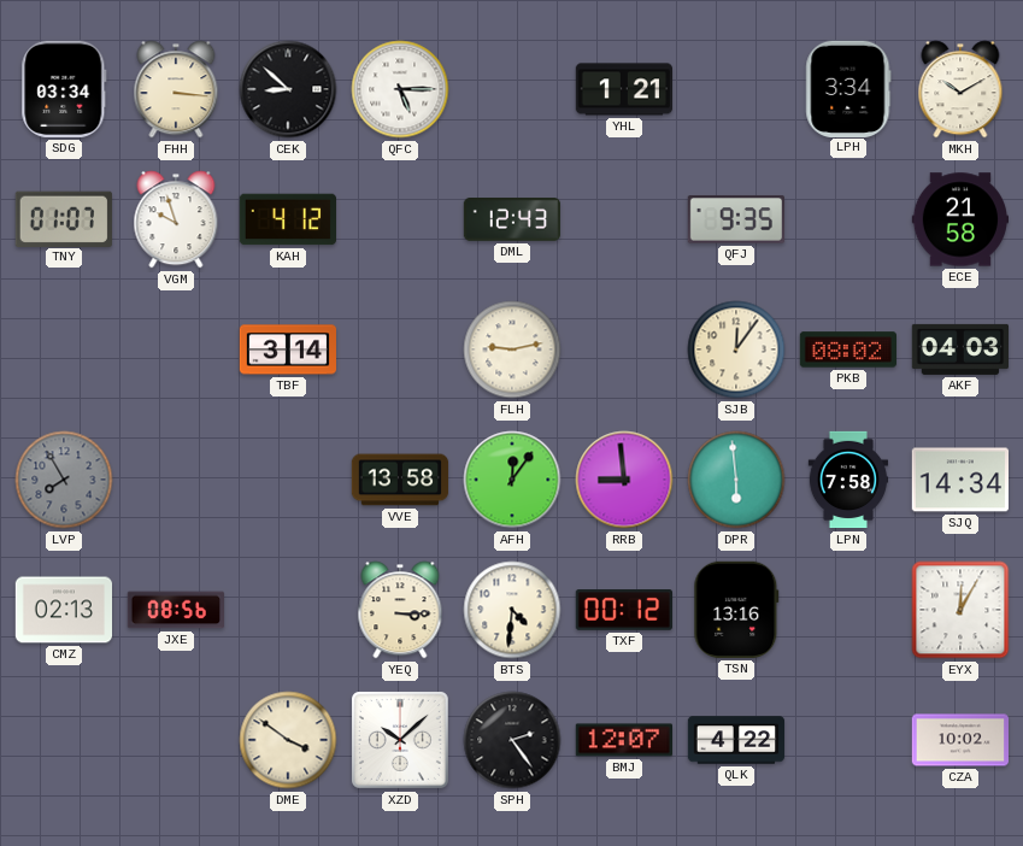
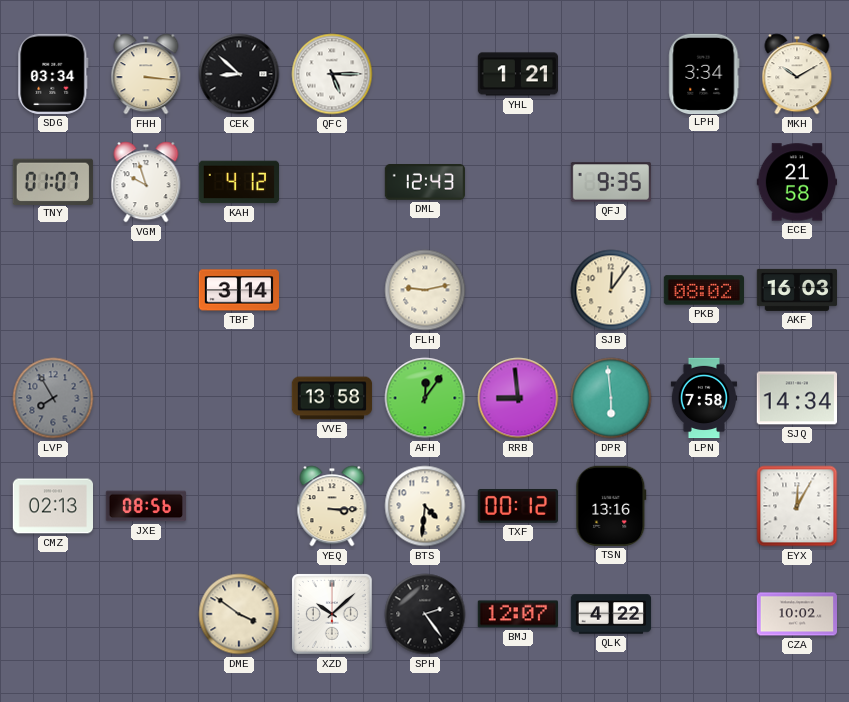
AKF: 04:03 -> 16:03 (796, 290)
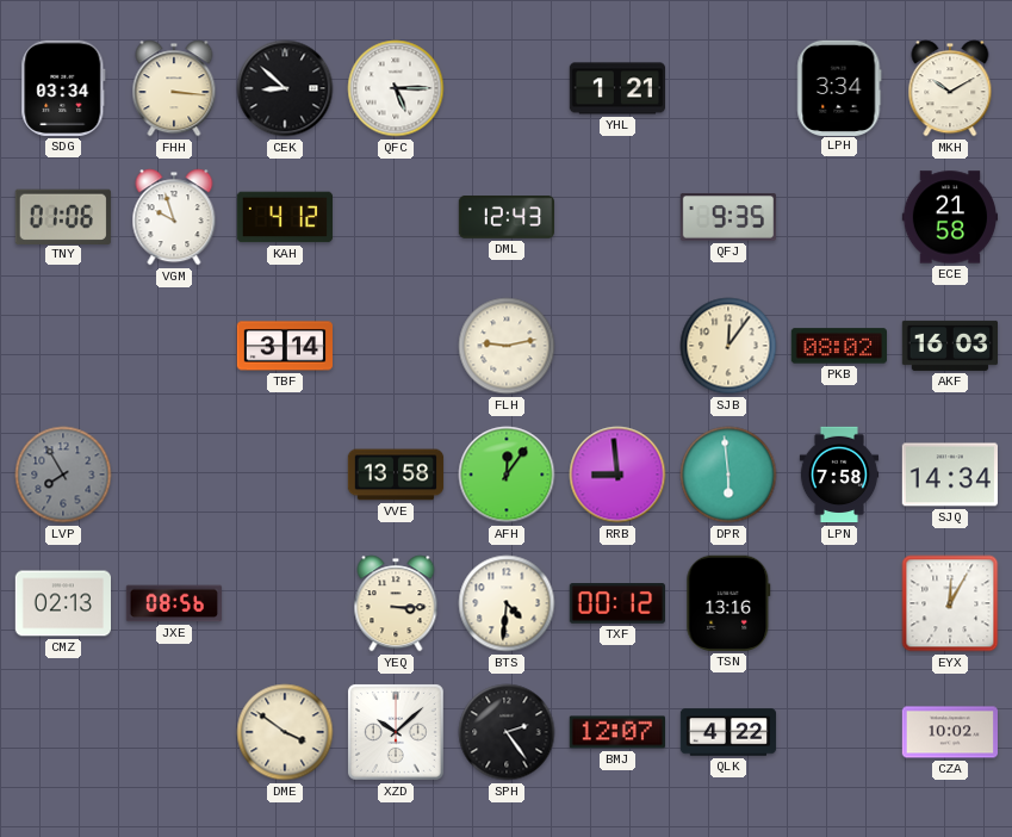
TNY: 01:07 -> 01:06 (63, 216)
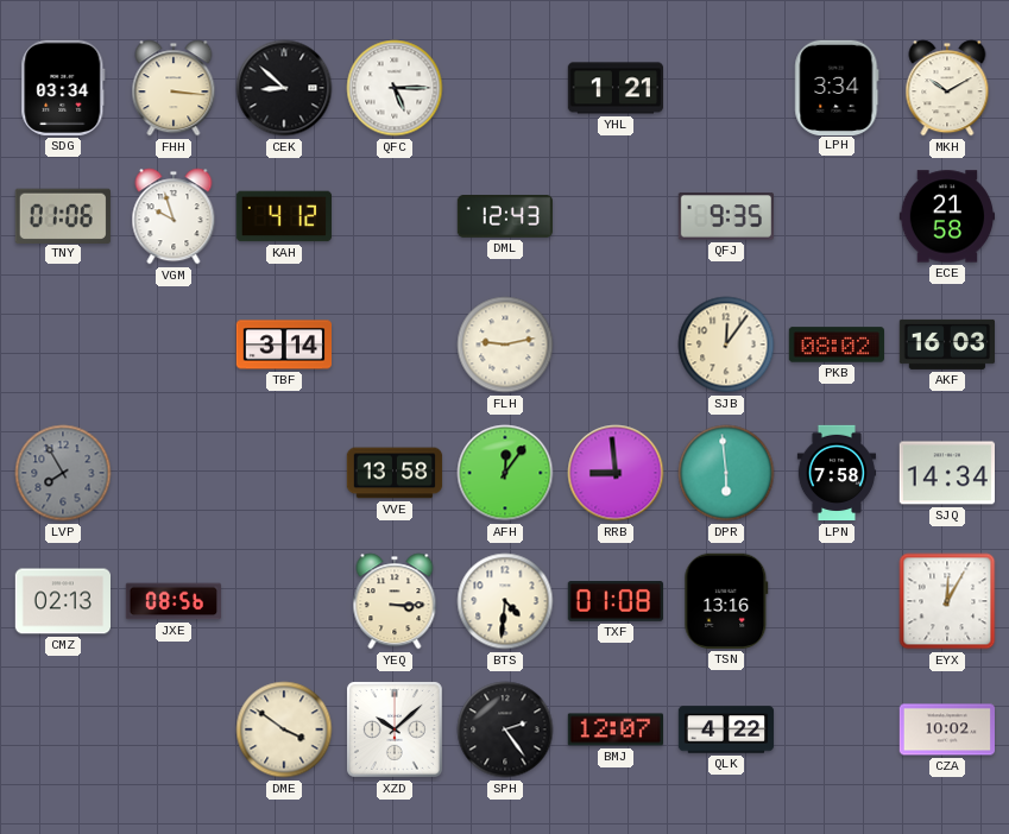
TXF: 00:12 -> 01:08 (614, 602)
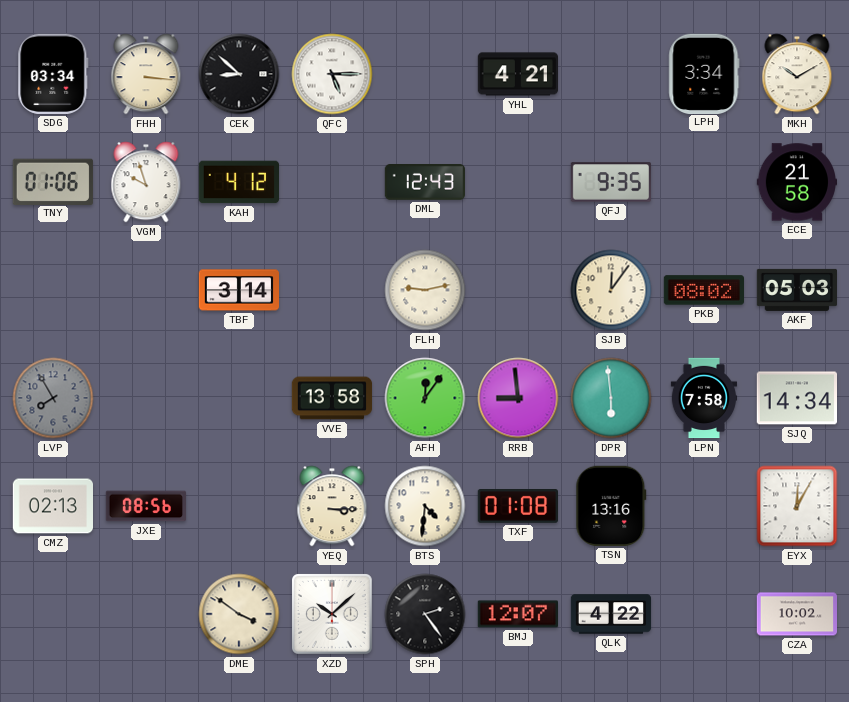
YHL: 1:21 -> 4:21 (517, 74)
AKF: 16:03 -> 05:03 (796, 290)
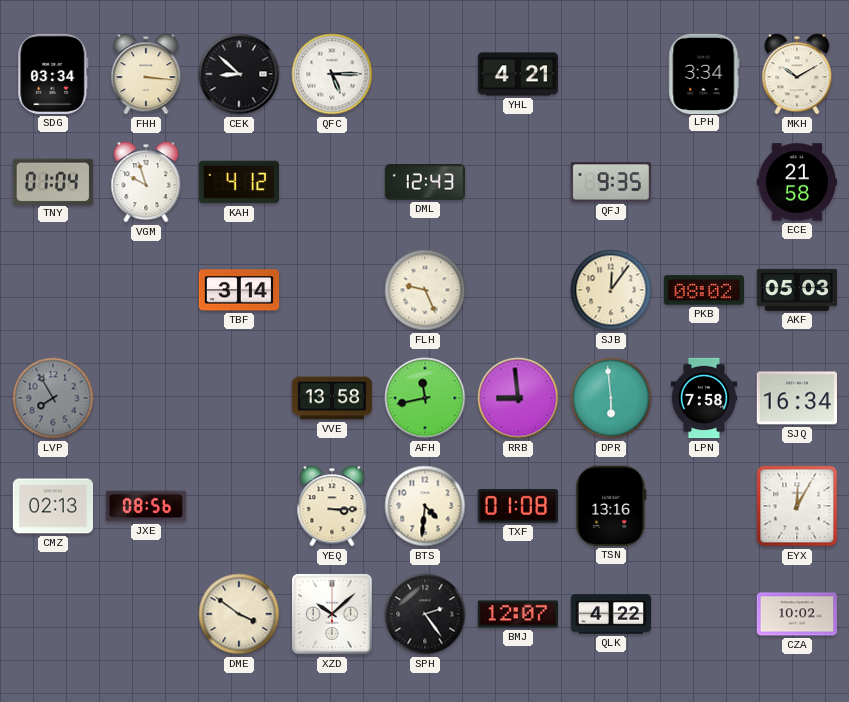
TNY: 01:06 -> 01:04 (53, 181)
FLH: 9:13 -> 9:26 (425, 290)
AFH: 12:06 -> 11:43 (425, 398)
SJQ: 14:34 -> 16:34 (796, 398)
